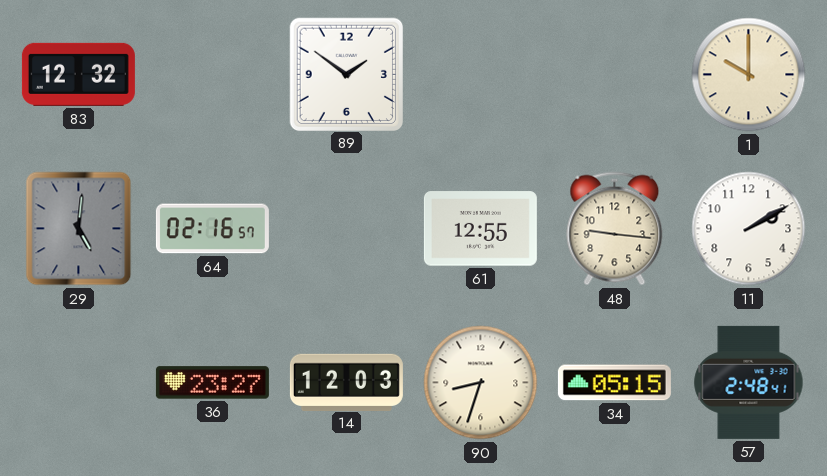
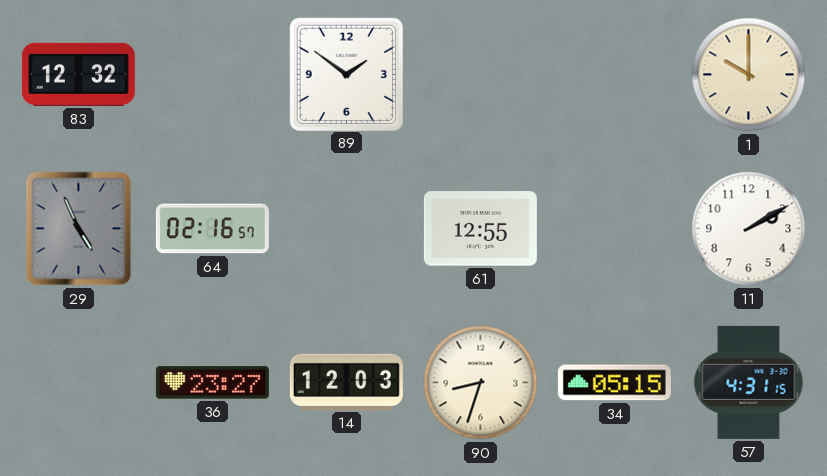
29: 5:01 -> 4:56 (79, 229)
48: 9:16 -> none (615, 229)
57: 2:48 -> 4:31 (749, 382)
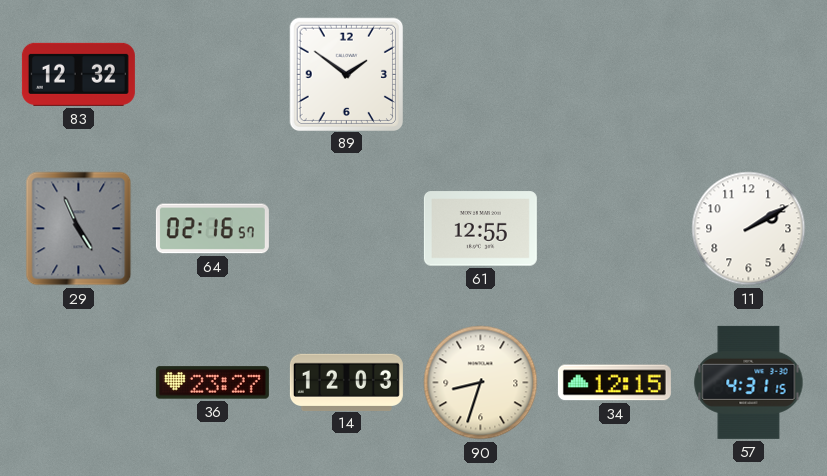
1: 10:00 -> none (749, 75)
34: 05:15 -> 12:15 (614, 383)
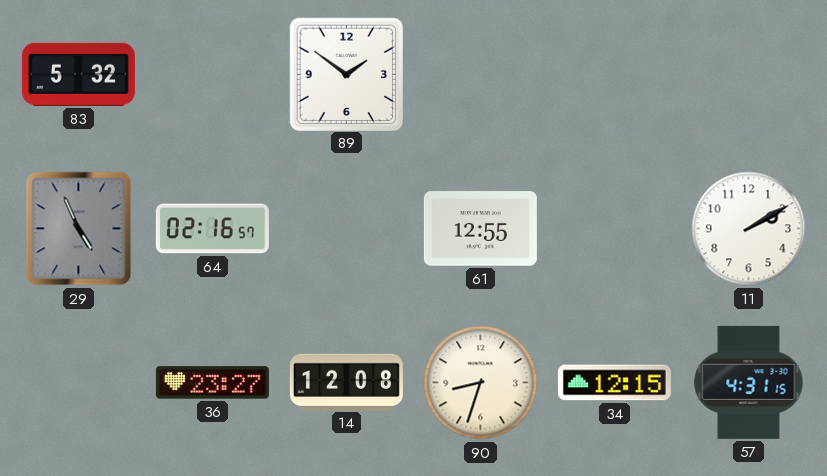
83: 12:32 -> 5:32 (78, 74)
14: 12:03 -> 12:08 (346, 382)
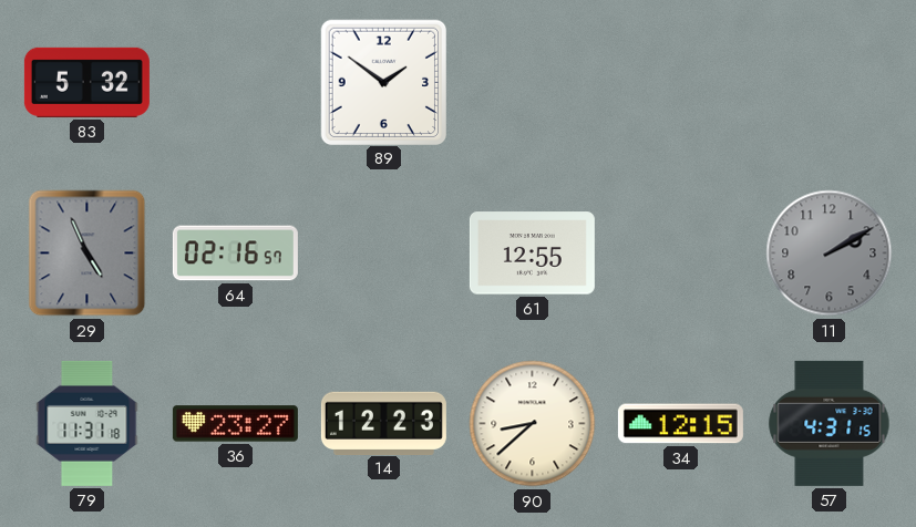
11 dial: white -> grey (830, 254)
79: none -> 11:31 (88, 423)
14: 12:08 -> 12:23 (383, 423)
90: 8:33 -> 8:38 (533, 424)
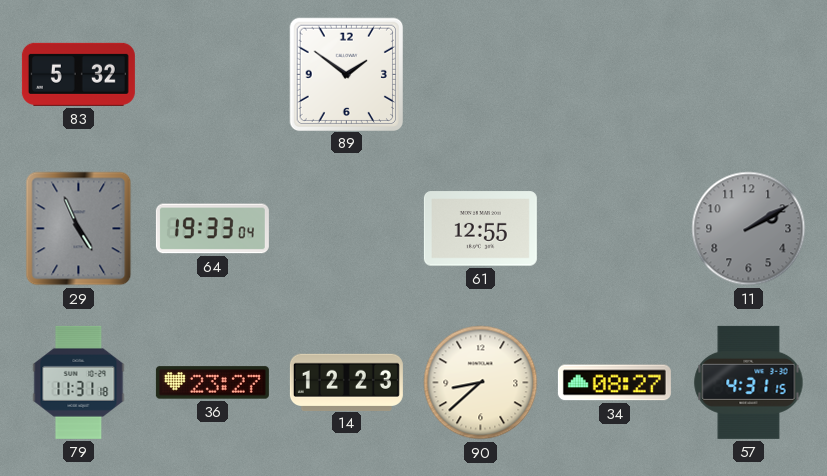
64: 02:16 -> 19:33 (212, 229)
34: 12:15 -> 08:27 (614, 383)
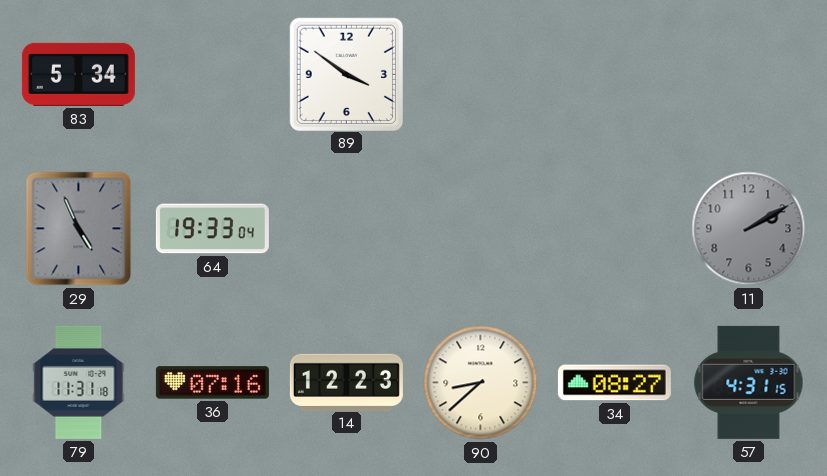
83: 5:32 -> 5:34 (78, 74)
89: 1:51 -> 3:51 (346, 74)
61: 12:55 -> none (480, 229)
36: 23:27 -> 07:16 (212, 383)
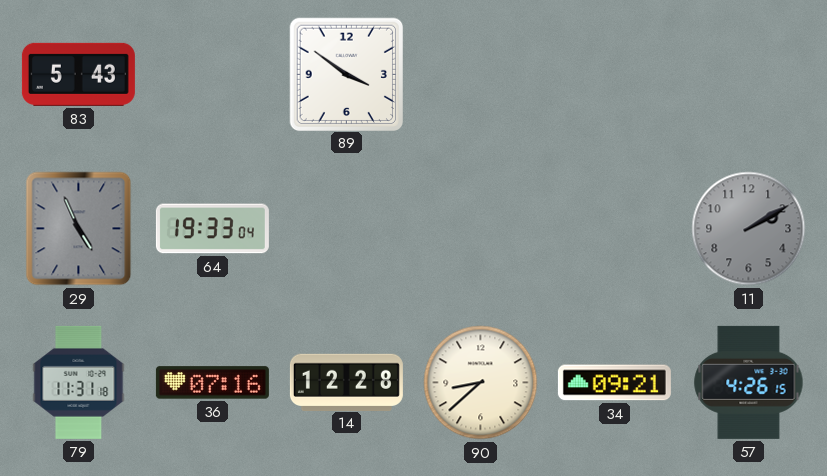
83: 5:34 -> 5:43 (78, 74)
14: 12:23 -> 12:28 (346, 382)
34: 08:27 -> 09:21 (614, 383)
57: 4:31 -> 4:26 (749, 382)
